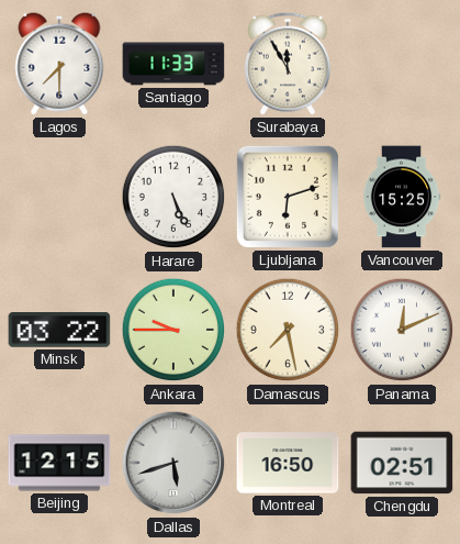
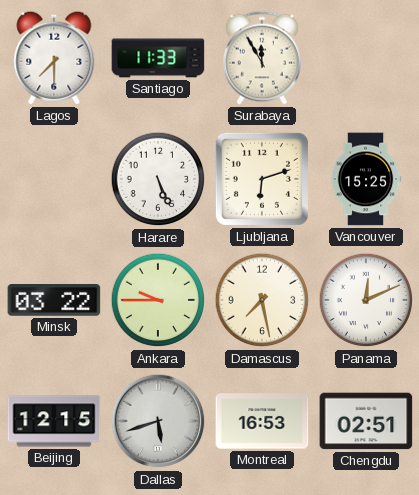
Montreal: 16:50 -> 16:53 (262, 421)
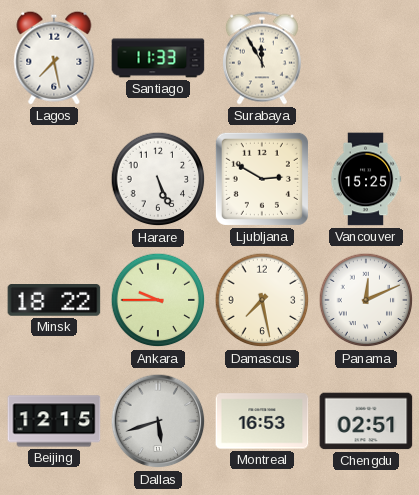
Lagos: 7:30 -> 7:28 (54, 58)
Ljubljana: 6:12 -> 2:50 (262, 179)
Minsk: 03:22 -> 18:22 (54, 300)
